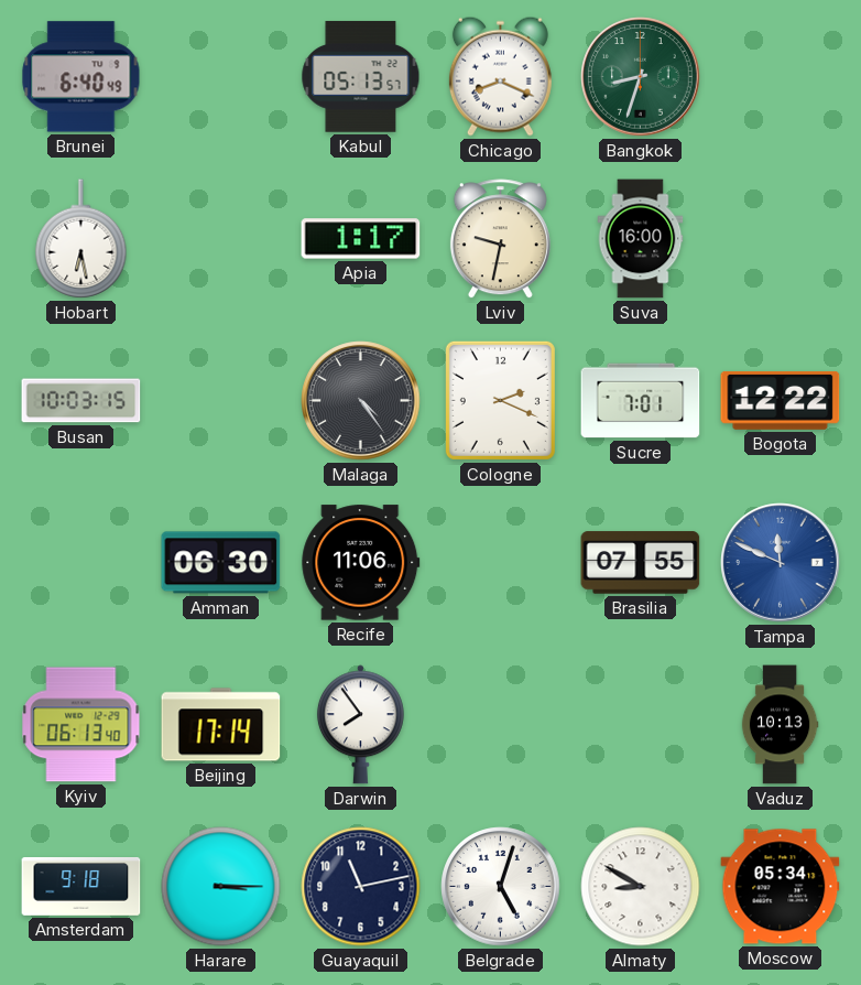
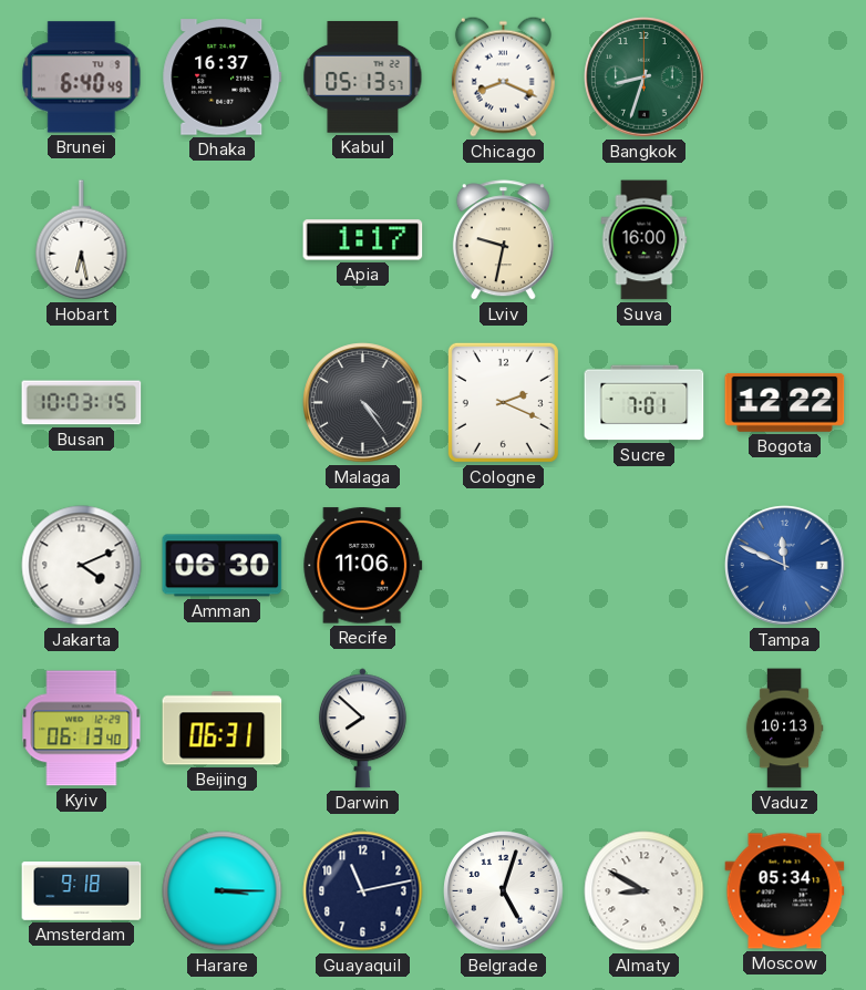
Dhaka: none -> 16:37 (223, 78)
Jakarta: none -> 4:11 (82, 566)
Brasilia: 07:55 -> none (641, 563)
Beijing: 17:14 -> 06:31 (223, 729)
Darwin: 7:54 -> 7:52 (362, 729)
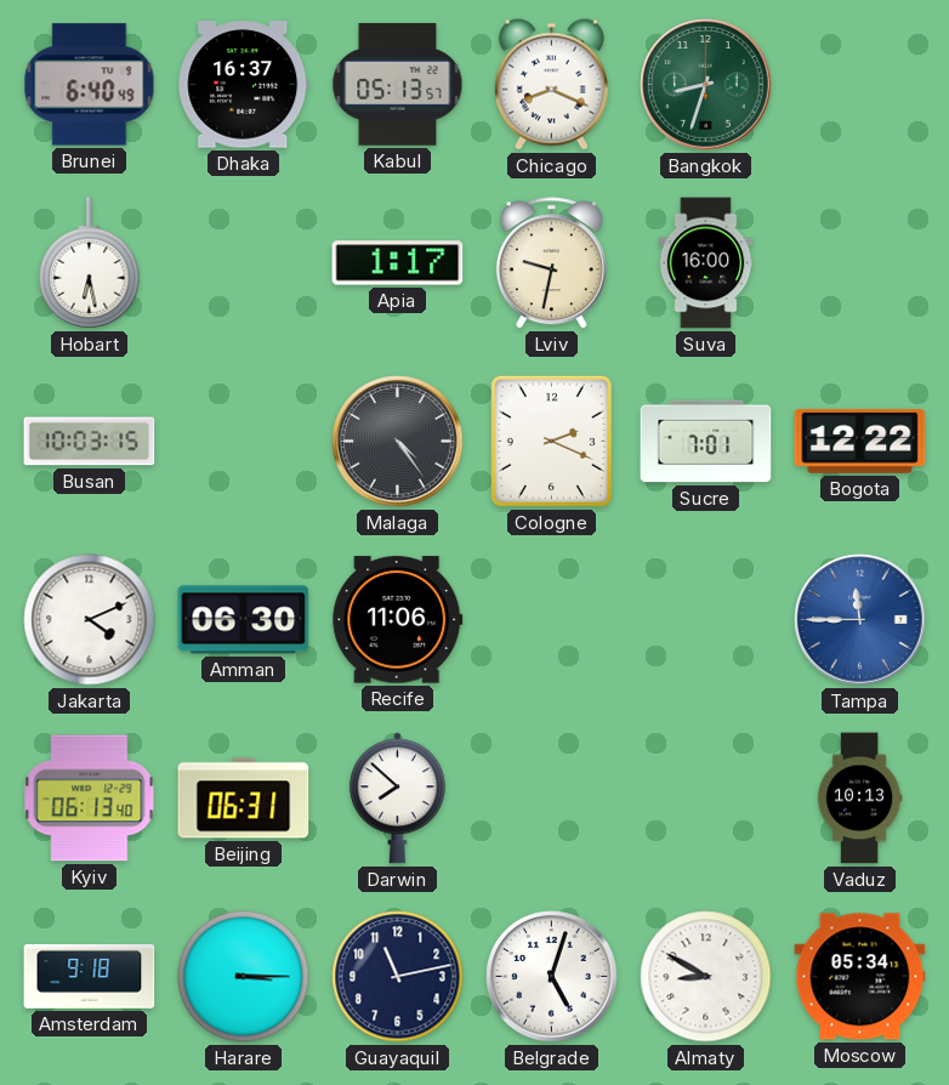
Tampa: 11:49 -> 11:45 (860, 620)
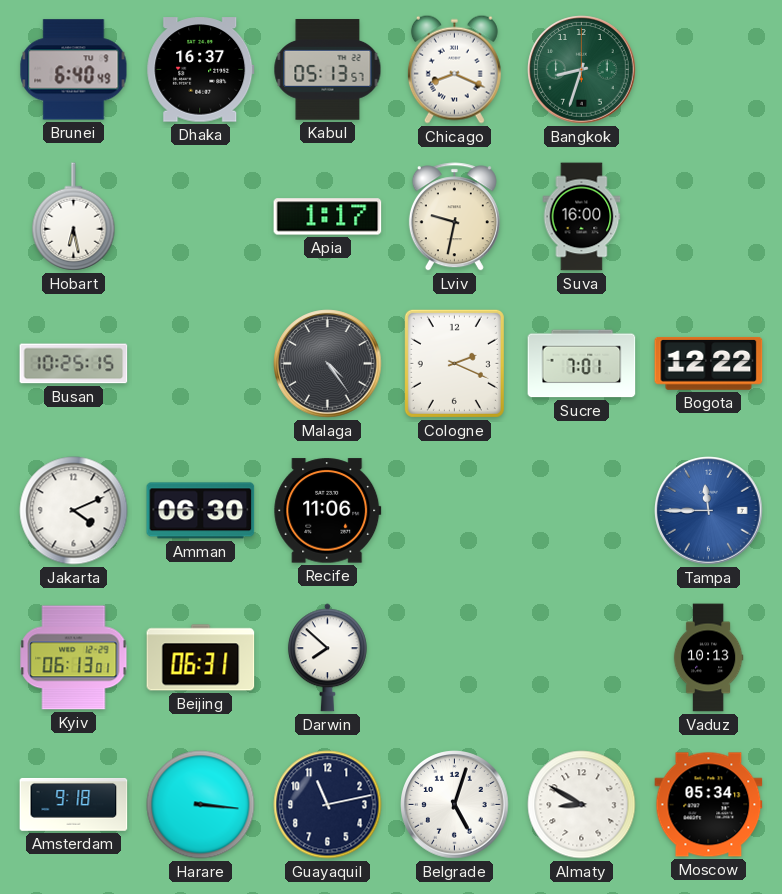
Busan: 10:03 -> 10:25 (74, 364)
Kyiv: 06:13:40 -> 06:13:01 (74, 658)
Harare: 3:15 -> 3:16 (201, 805)
